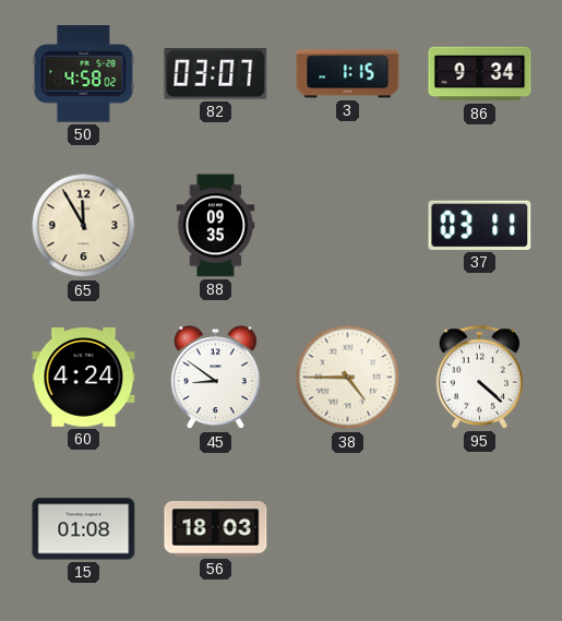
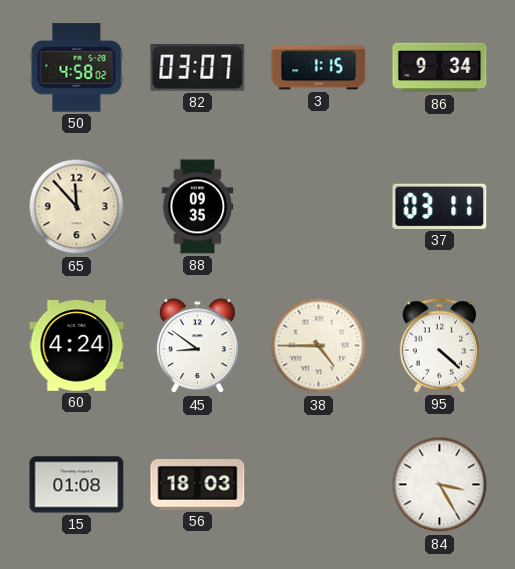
65: 11:55 -> 11:53 (77, 207)
84: none -> 3:25 (440, 485)
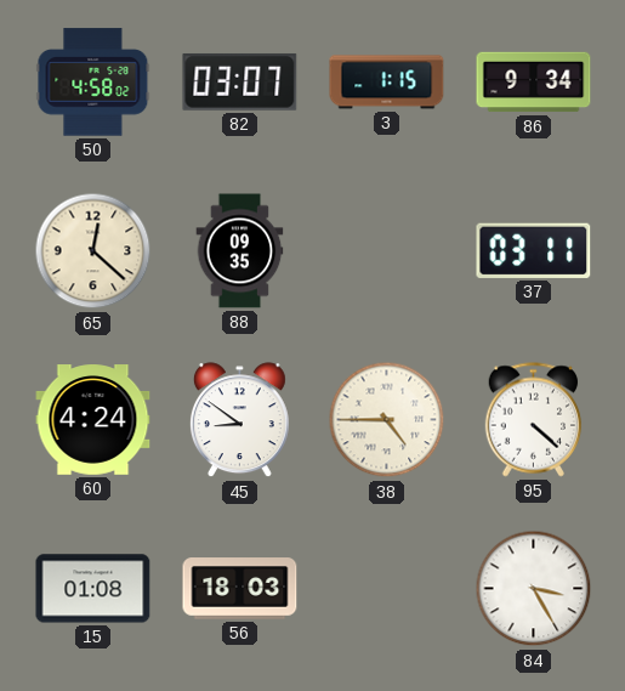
65: 11:53 -> 12:22 (93, 251)
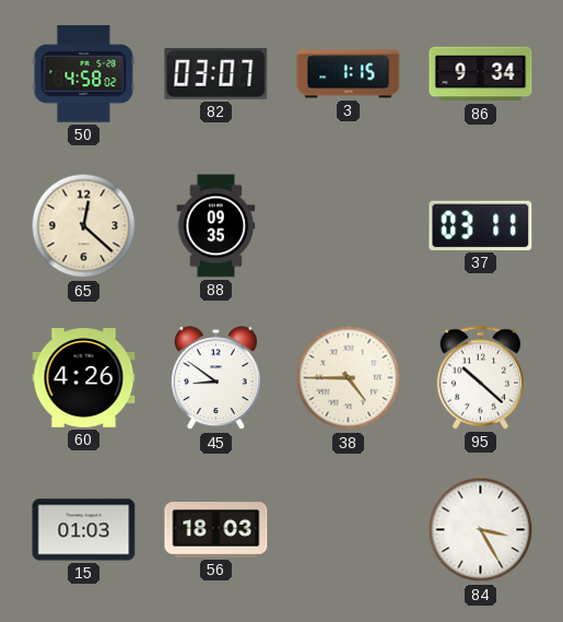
60: 4:24 -> 4:26 (84, 378)
95: 4:22 -> 10:22 (481, 378)
15: 01:08 -> 01:03 (84, 530)
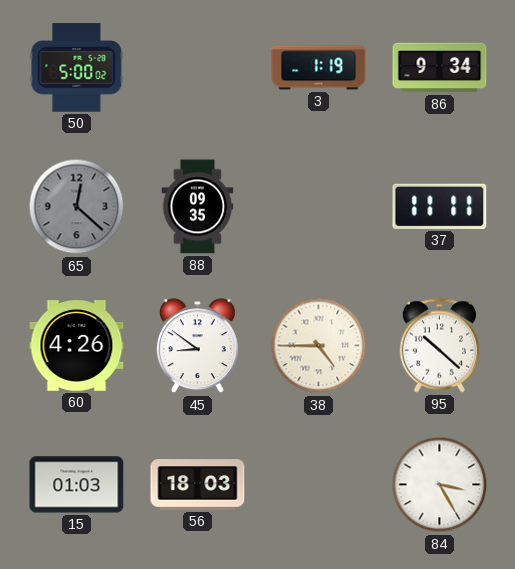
50: 4:58 -> 5:00 (77, 68)
82: 03:07 -> none (216, 74)
3: 1:15 -> 1:19 (319, 68)
65 dial: cream -> grey (77, 207)
37: 03:11 -> 11:11 (440, 206)
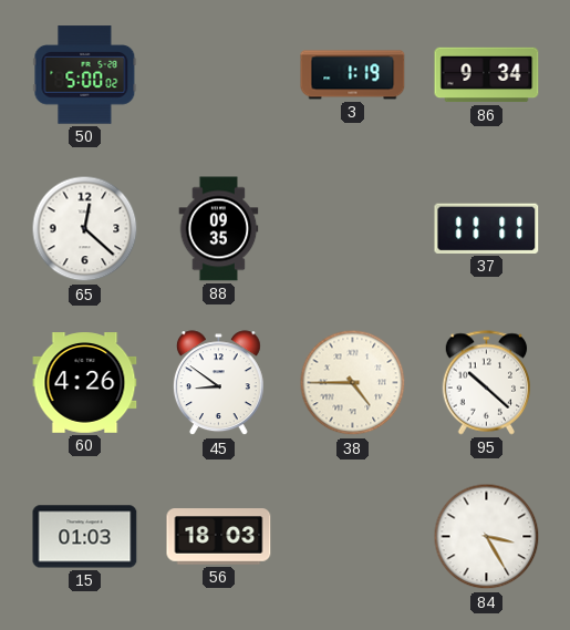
65 dial: grey -> white (85, 229)
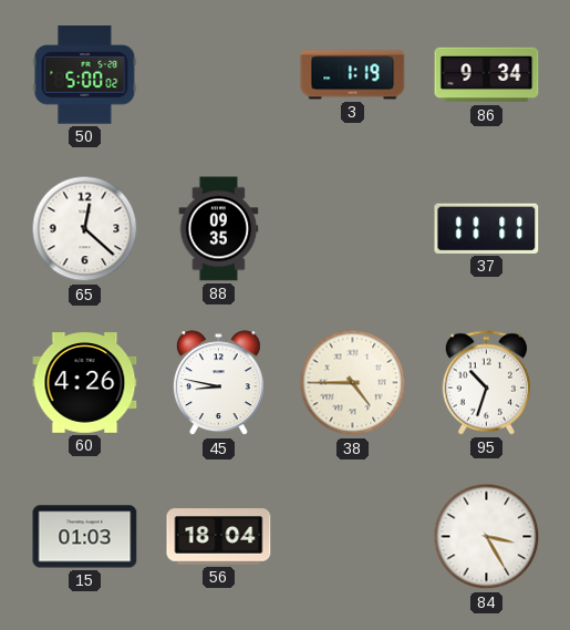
45: 8:51 -> 8:47 (218, 383)
95: 10:22 -> 10:33 (487, 383)
56: 18:03 -> 18:04 (219, 537)
